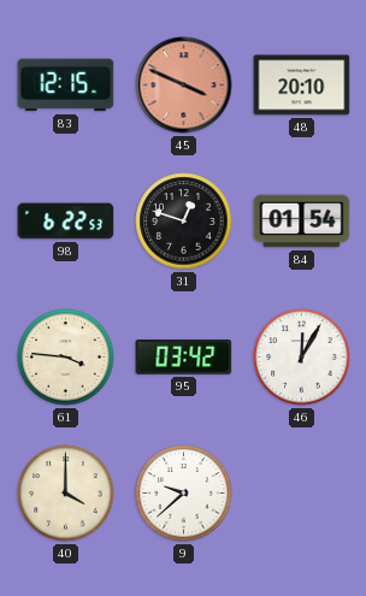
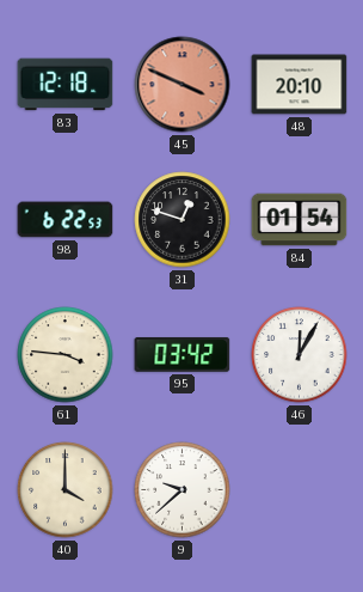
83: 12:15 -> 12:18 (66, 85)
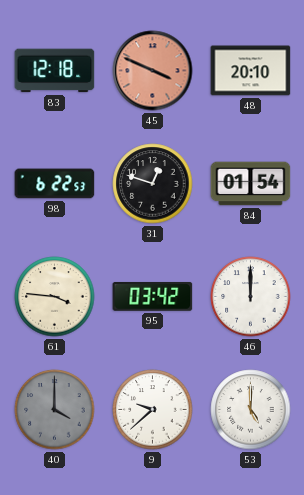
46: 12:05 -> 12:00 (251, 297)
40 dial: cream -> grey (55, 410)
53: none -> 5:00 (251, 410)
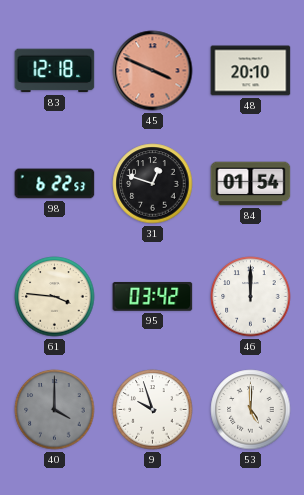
9: 9:38 -> 9:57 (153, 410)
